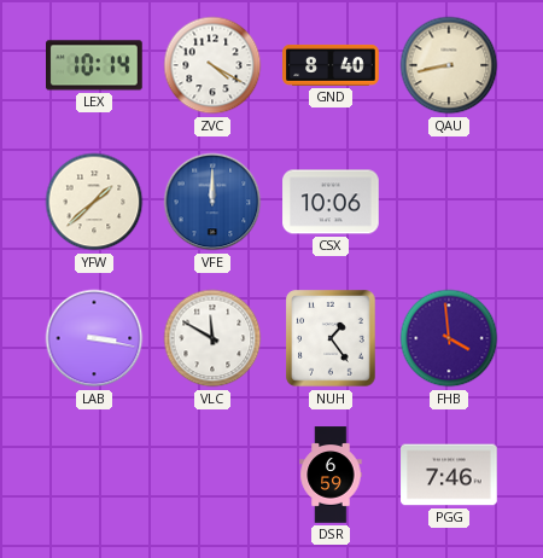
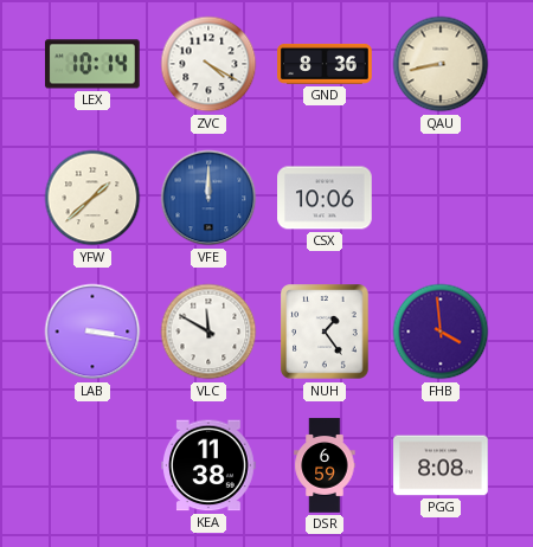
GND: 8:40 -> 8:36 (325, 64)
KEA: none -> 11:38 (208, 465)
PGG: 7:46 -> 8:08 (441, 465)
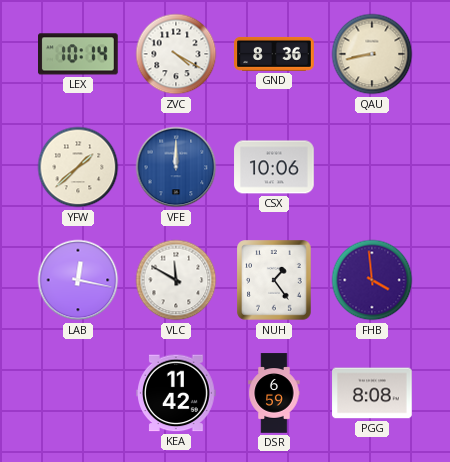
LAB: 3:17 -> 12:17 (78, 280)
KEA: 11:38 -> 11:42 (176, 393)
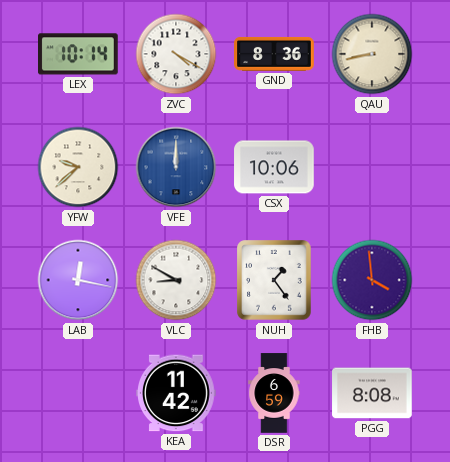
YFW: 1:38 -> 9:38 (78, 167)
VLC: 11:50 -> 8:50 (176, 280)
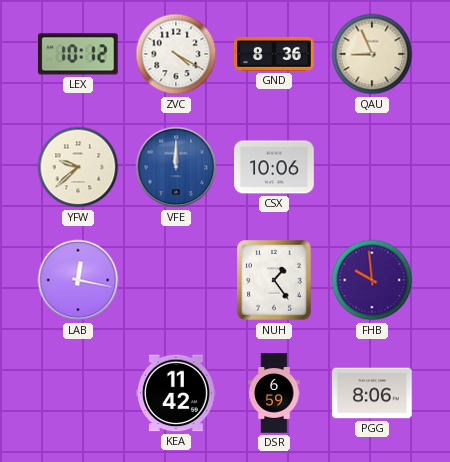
LEX: 10:14 -> 10:12 (79, 54)
QAU: 8:43 -> 8:56 (372, 54)
VLC: 8:50 -> none (176, 280)
FHB: 3:59 -> 9:59 (372, 280)
PGG: 8:08 -> 8:06 (372, 393)
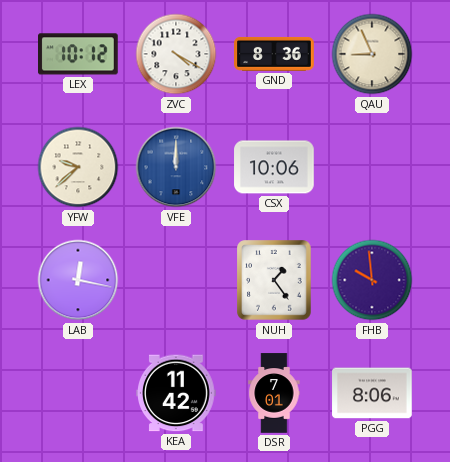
DSR: 6:59 -> 7:01 (274, 393)
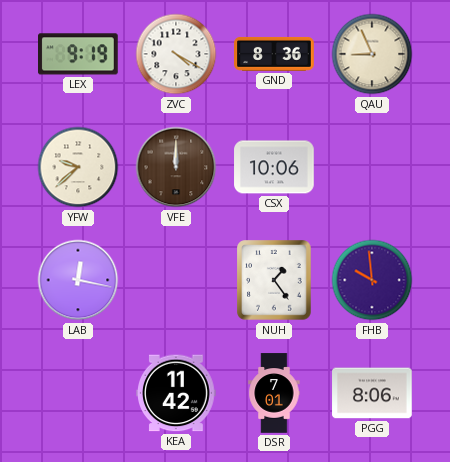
LEX: 10:12 -> 9:19 (79, 54)
VFE dial: blue -> brown (176, 167)
